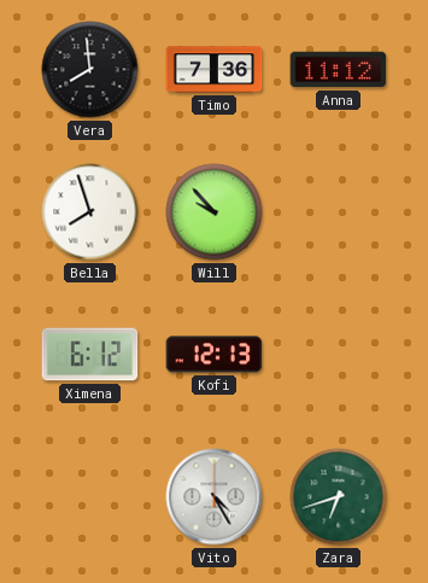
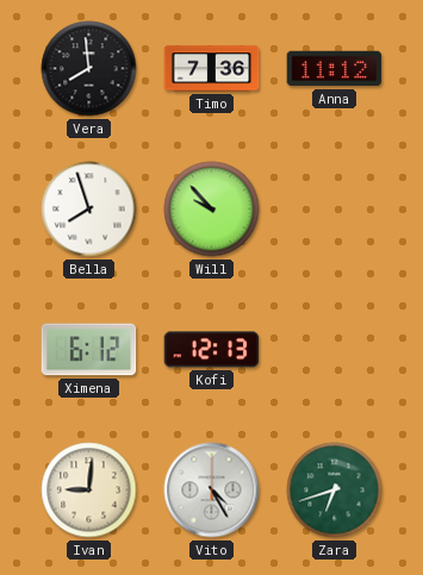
Ivan: none -> 9:01 (89, 490)
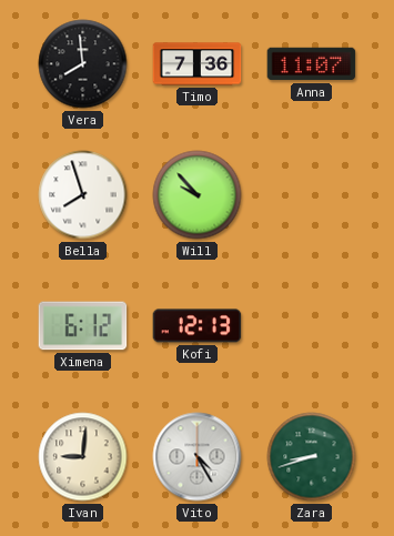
Anna: 11:12 -> 11:07 (312, 64)
Zara: 6:42 -> 8:42 (312, 457)
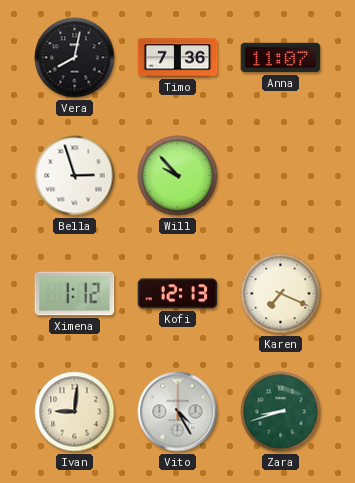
Vera: 7:59 -> 8:02 (75, 58)
Bella: 7:57 -> 2:57 (75, 176)
Ximena: 6:12 -> 1:12 (75, 294)
Karen: none -> 7:19 (281, 294)
